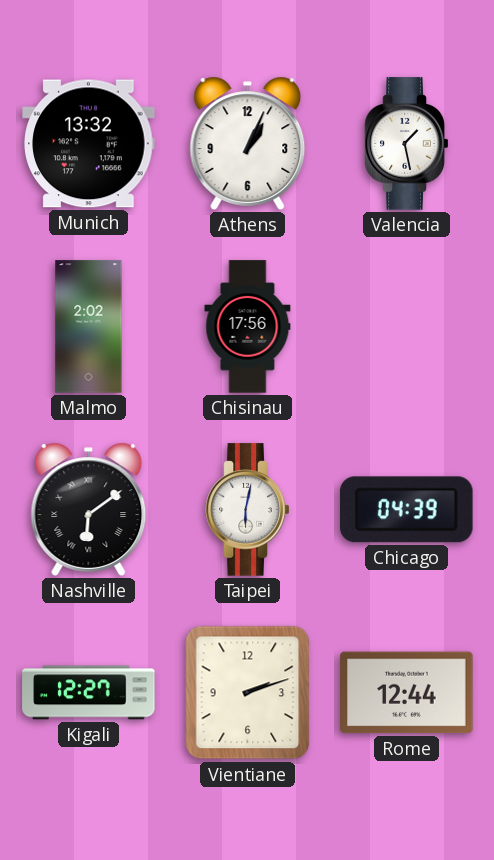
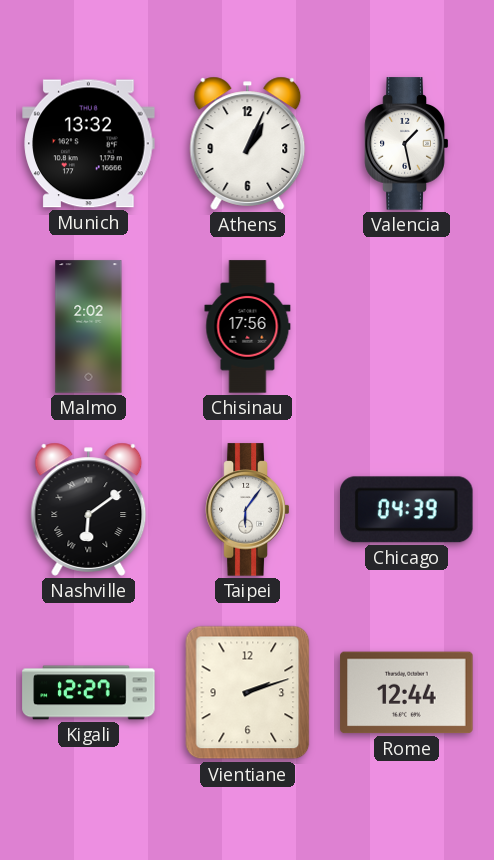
Taipei: 6:02 -> 6:06 (248, 510)
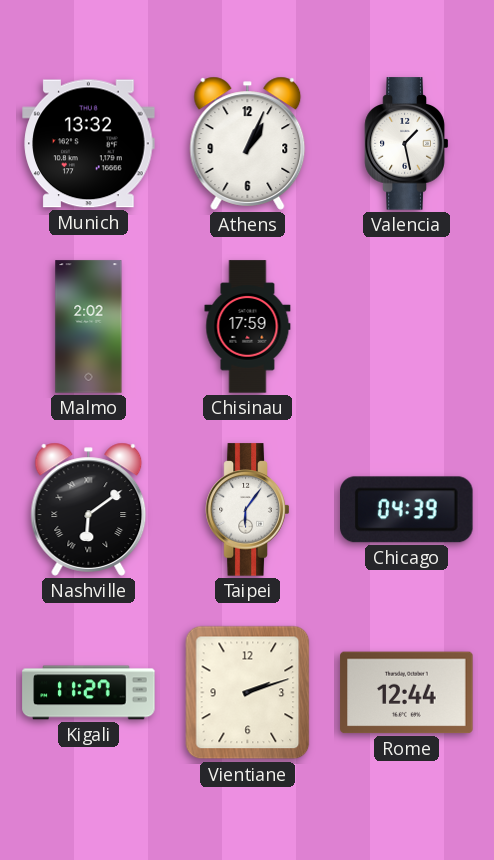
Chisinau: 17:56 -> 17:59 (248, 327)
Kigali: 12:27 -> 11:27 (89, 693)
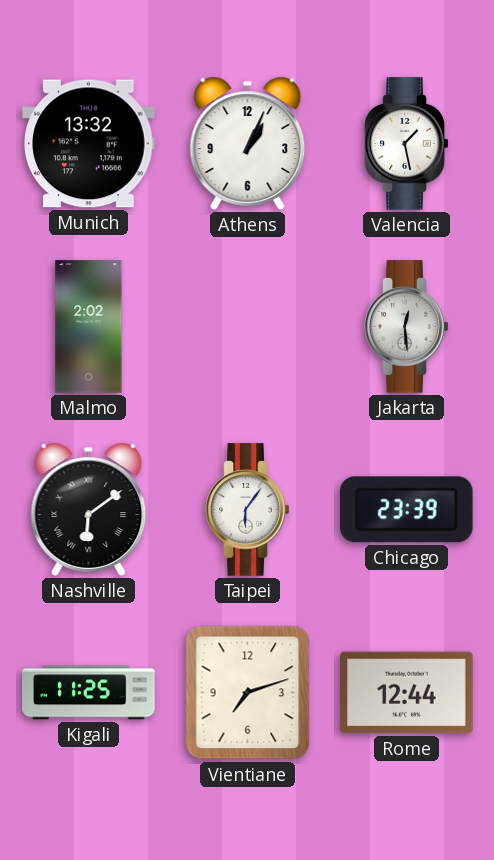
Chisinau: 17:59 -> none (248, 327)
Jakarta: none -> 12:29 (407, 327)
Chicago: 04:39 -> 23:39 (407, 510)
Kigali: 11:27 -> 11:25 (89, 693)
Vientiane: 2:12 -> 7:12 (248, 693)
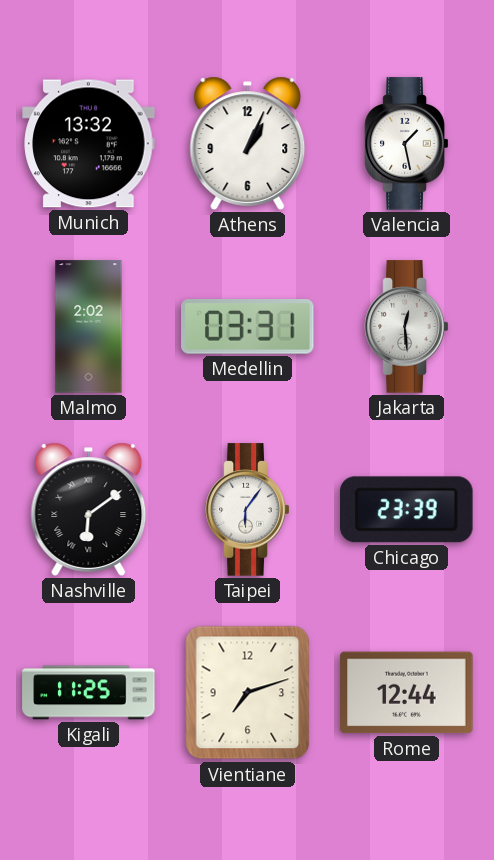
Medellin: none -> 03:31 (248, 327)
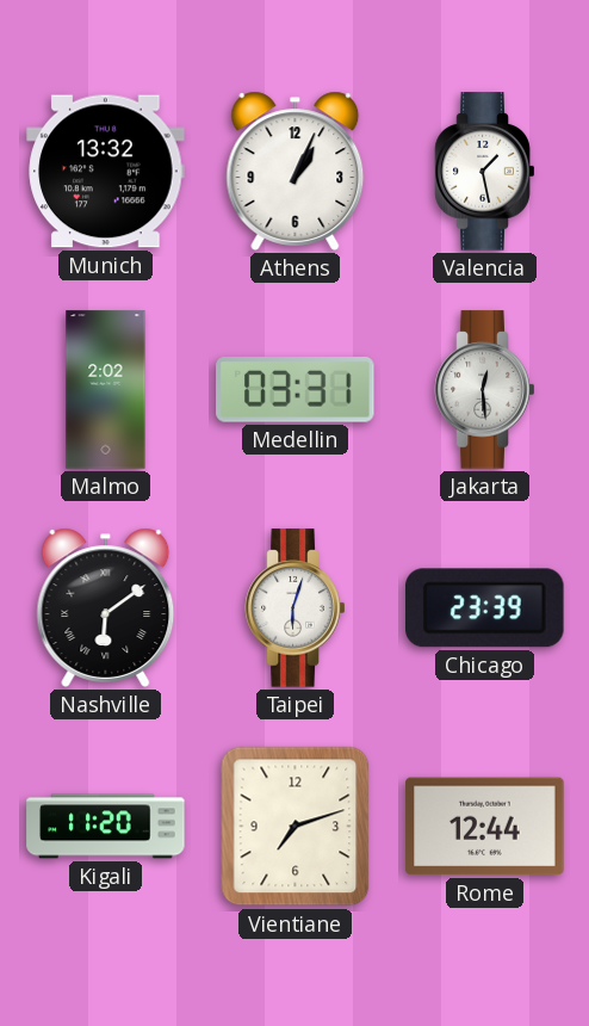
Taipei: 6:06 -> 6:03 (296, 608)
Kigali: 11:25 -> 11:20 (106, 827)
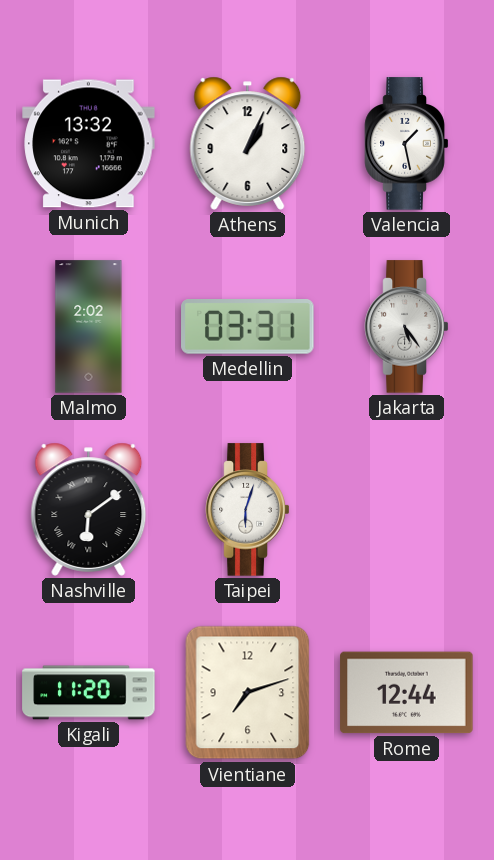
Jakarta: 12:29 -> 5:24 (407, 327)
Chicago: 23:39 -> none (485, 608)
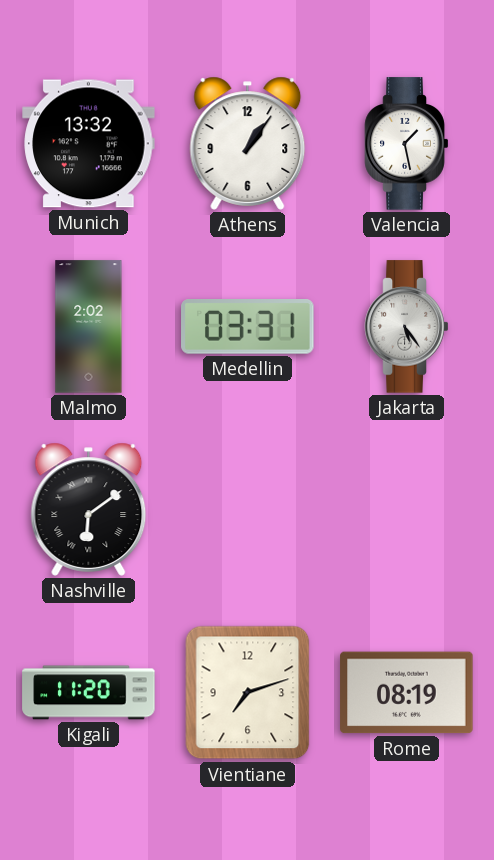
Athens: 1:04 -> 1:06 (248, 143)
Taipei: 6:03 -> none (248, 510)
Rome: 12:44 -> 08:19 (407, 693)
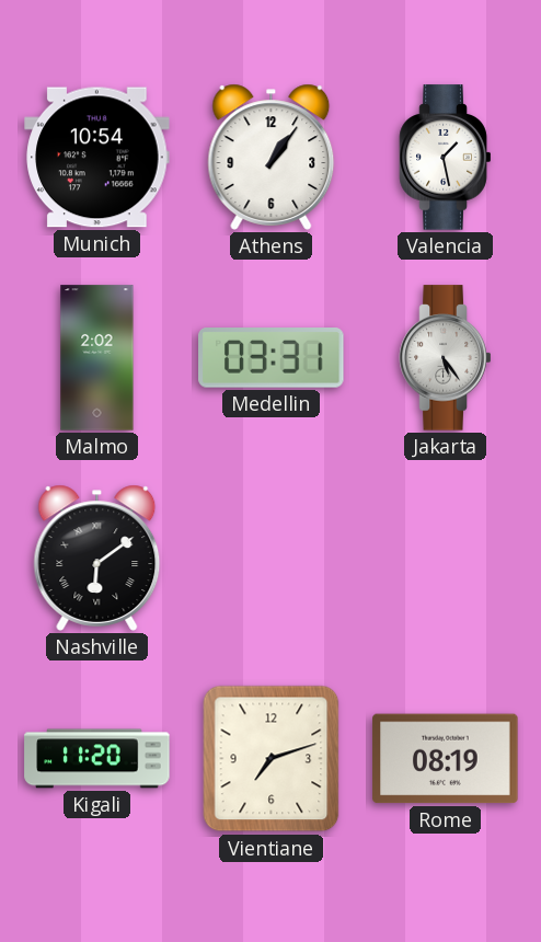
Munich: 13:32 -> 10:54 (97, 158)
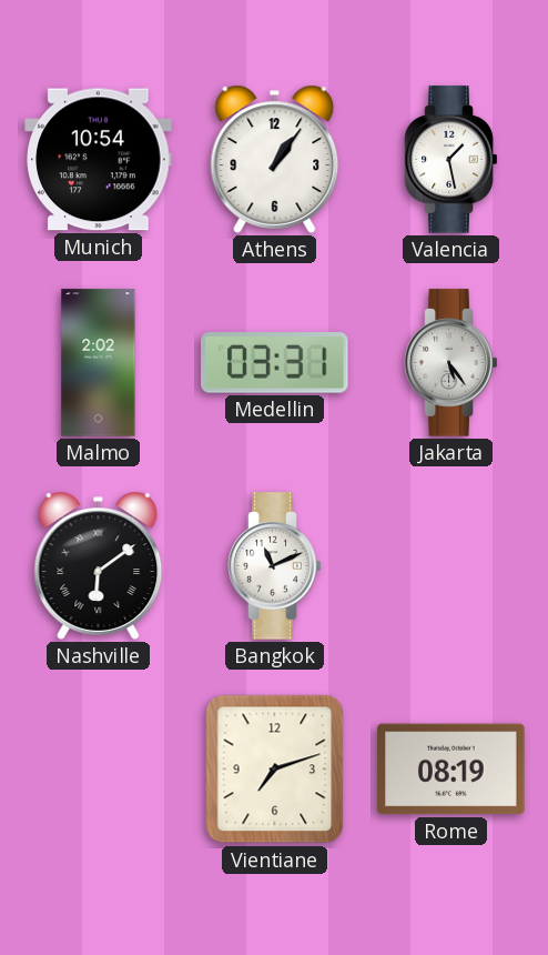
Bangkok: none -> 11:11 (275, 566)
Kigali: 11:20 -> none (97, 759)
